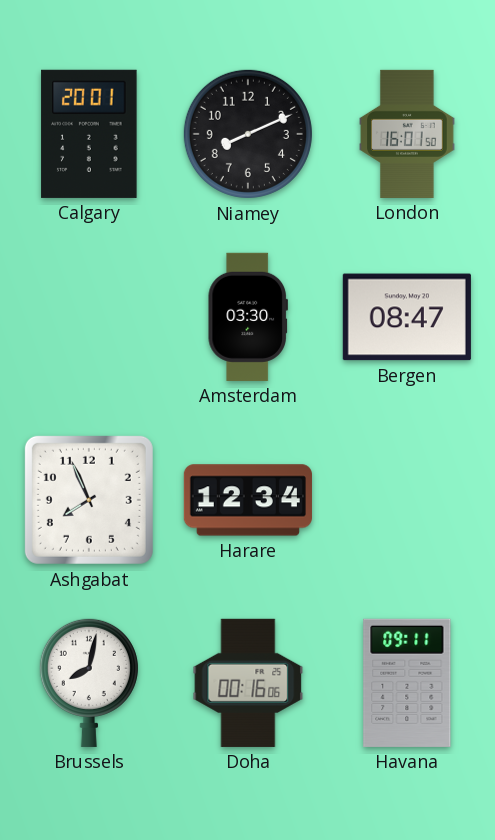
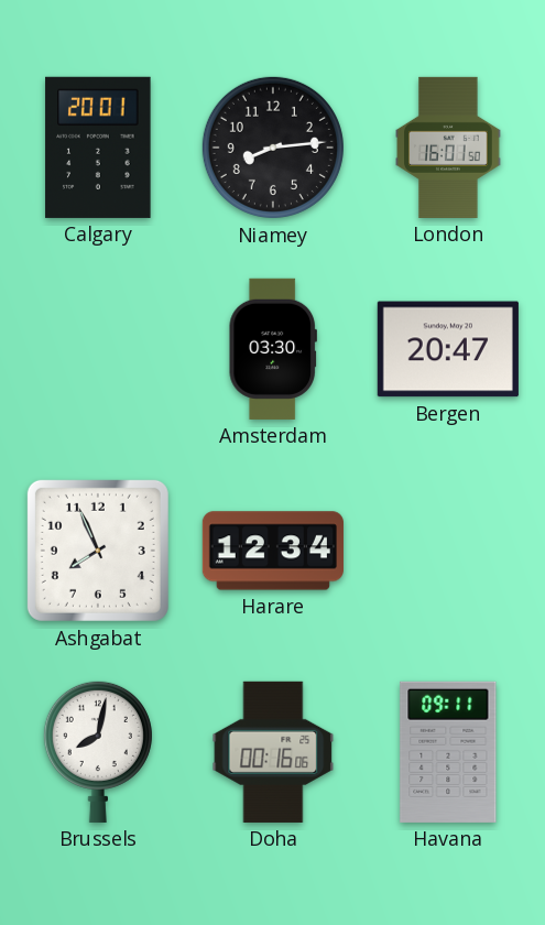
Niamey: 8:11 -> 8:14 (273, 148)
Bergen: 08:47 -> 20:47 (448, 349)
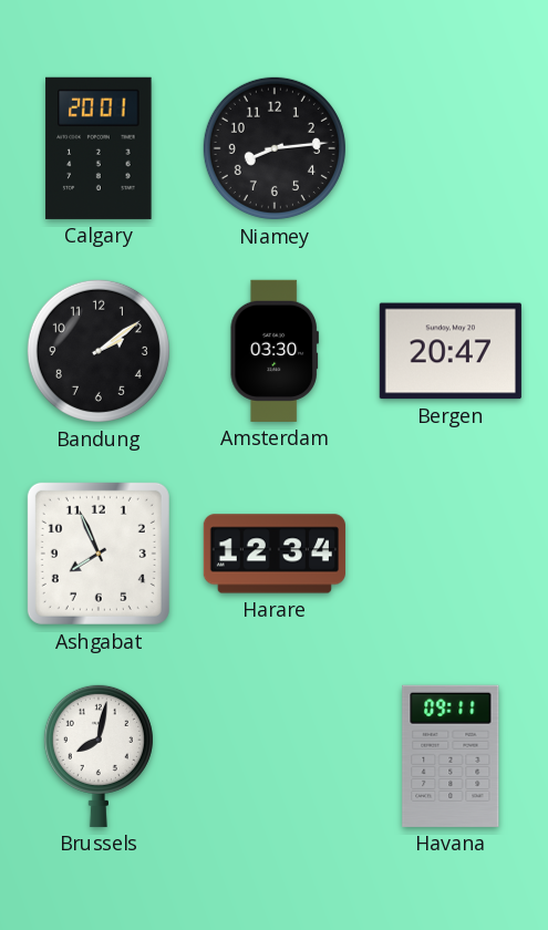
London: 16:01 -> none (448, 148)
Bandung: none -> 2:09 (99, 351)
Doha: 00:16 -> none (273, 752)
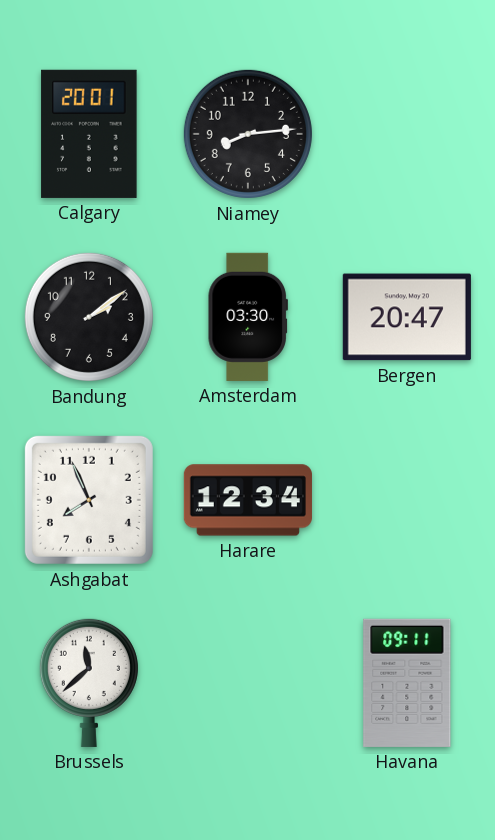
Brussels: 8:02 -> 11:38 (89, 682)
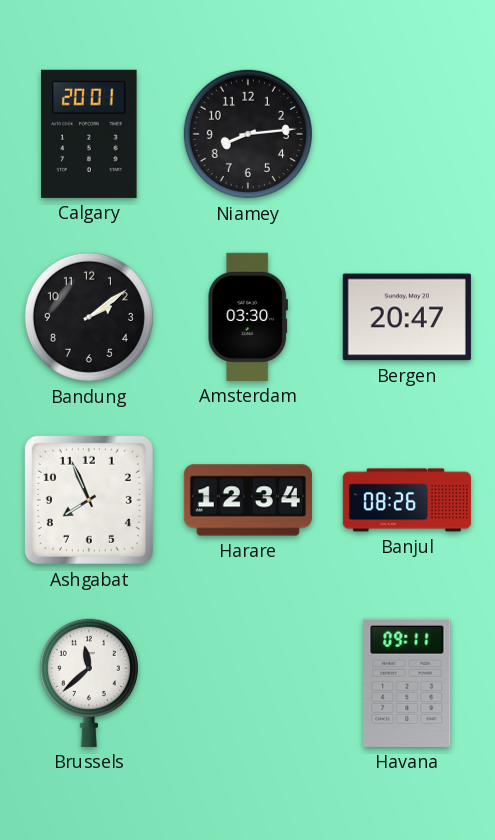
Banjul: none -> 08:26 (407, 500)
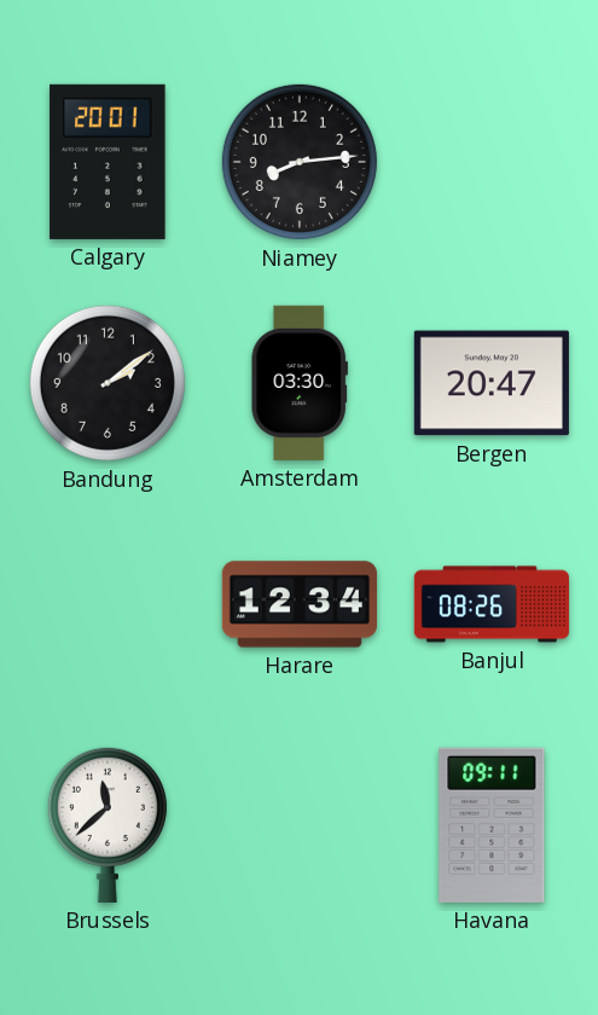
Ashgabat: 7:56 -> none (89, 500)
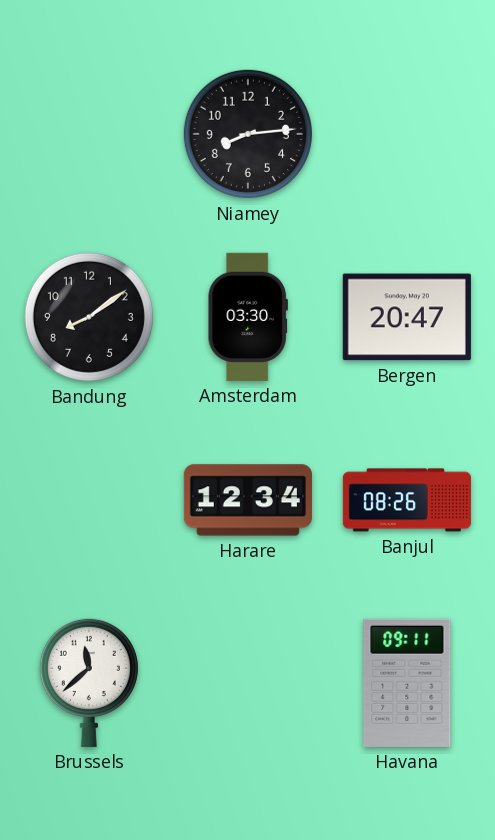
Calgary: 20:01 -> none (108, 162)
Bandung: 2:09 -> 8:09 (89, 317)
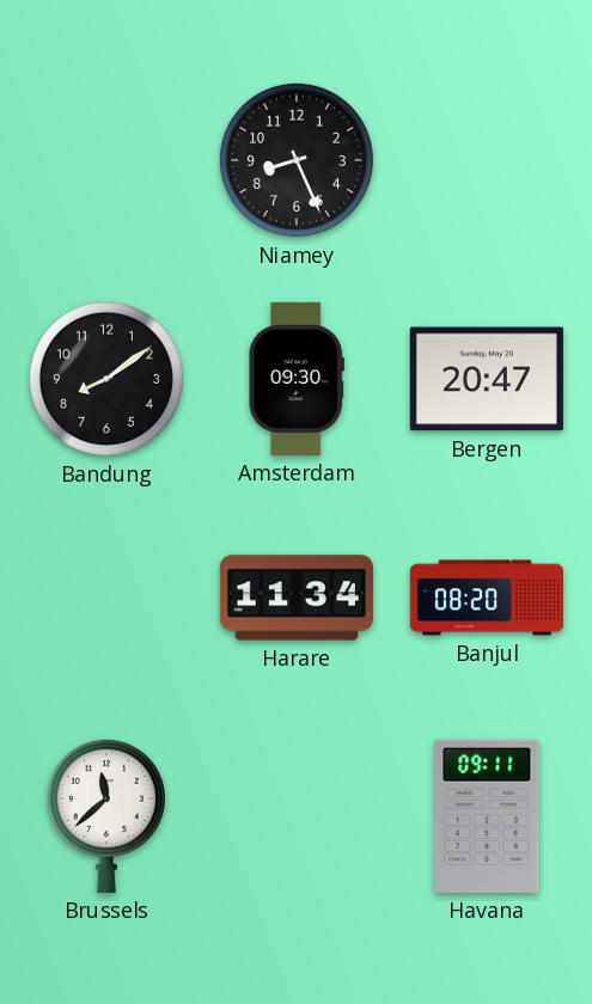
Niamey: 8:14 -> 8:26 (297, 160)
Amsterdam: 03:30 -> 09:30 (297, 379)
Harare: 12:34 -> 11:34 (297, 598)
Banjul: 08:26 -> 08:20 (487, 598)
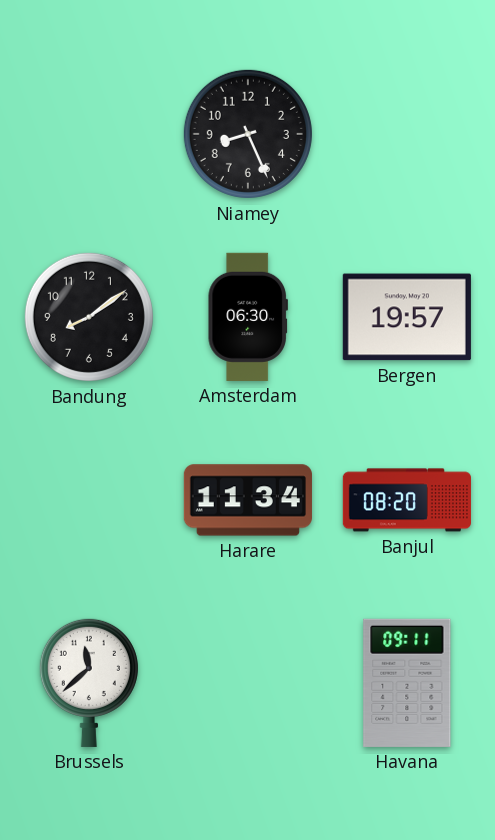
Amsterdam: 09:30 -> 06:30 (248, 317)
Bergen: 20:47 -> 19:57 (407, 317)
